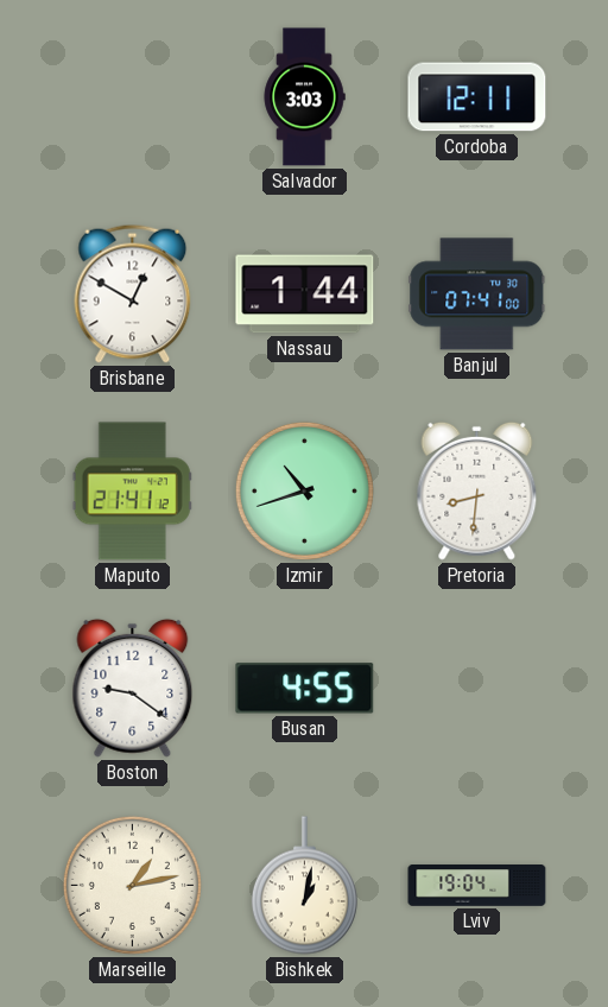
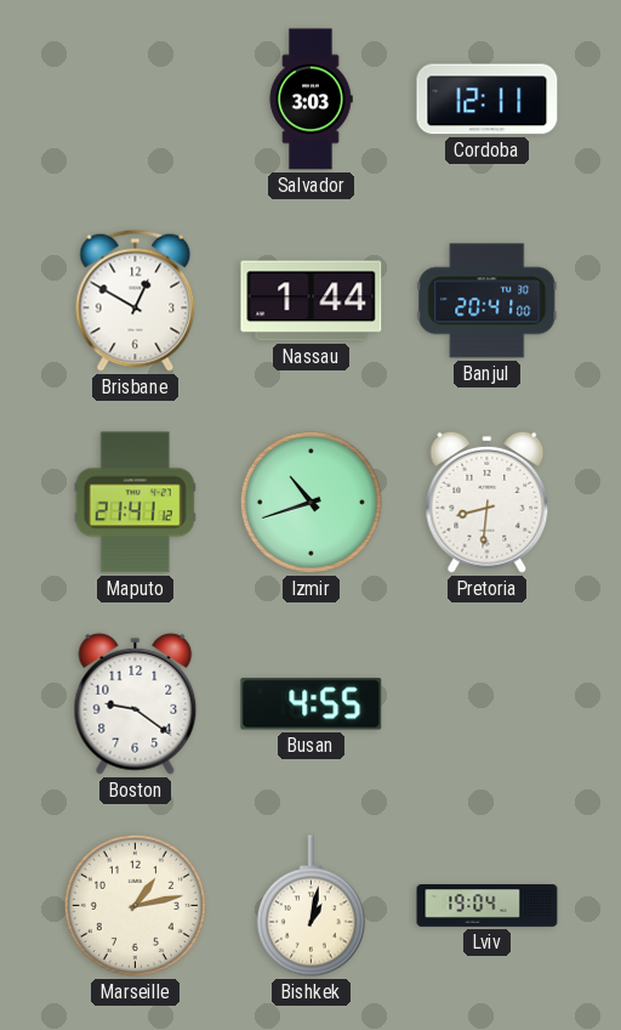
Banjul: 07:41 -> 20:41 (488, 301)
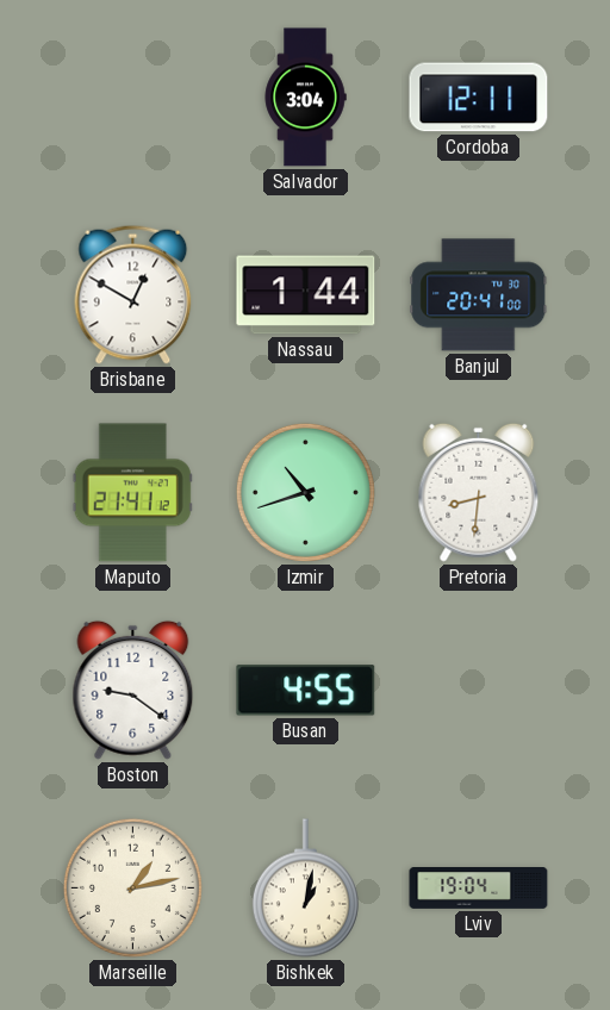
Salvador: 3:03 -> 3:04 (305, 98)
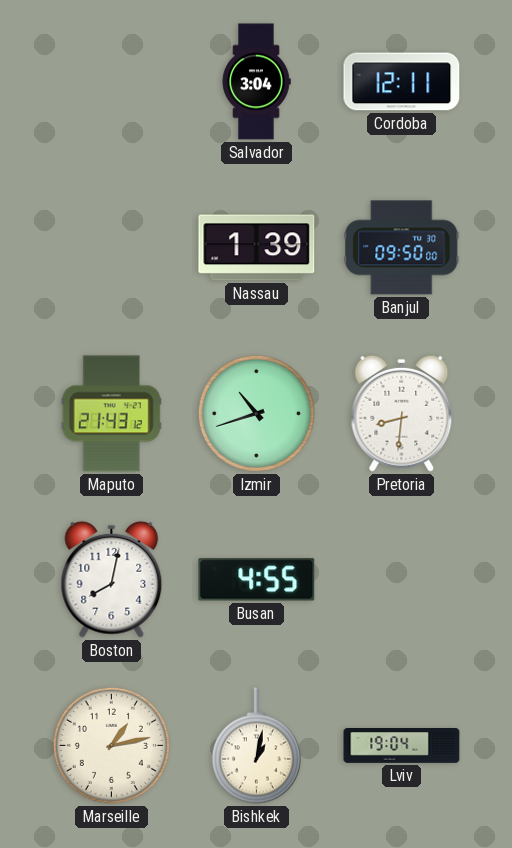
Brisbane: 12:50 -> none (133, 294)
Nassau: 1:44 -> 1:39 (257, 248)
Banjul: 20:41 -> 09:50 (402, 248)
Maputo: 21:41 -> 21:43 (111, 414)
Boston: 9:21 -> 8:02 (112, 579)
